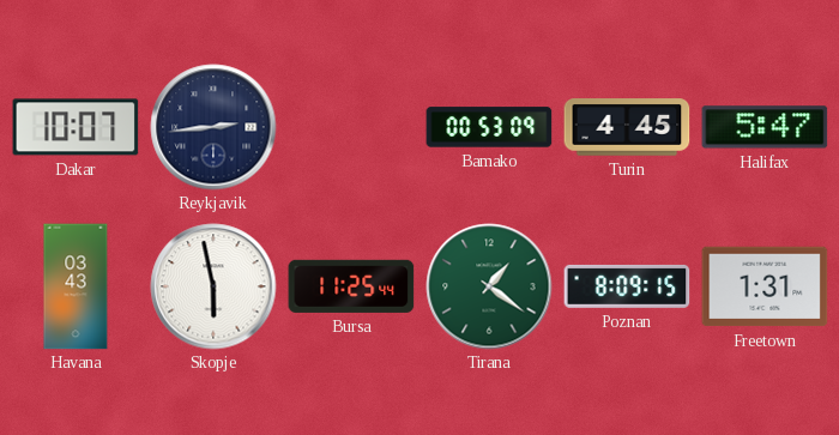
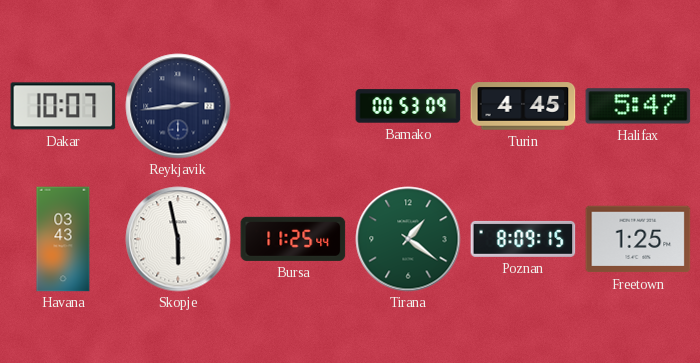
Freetown: 1:31 -> 1:25 (638, 239)
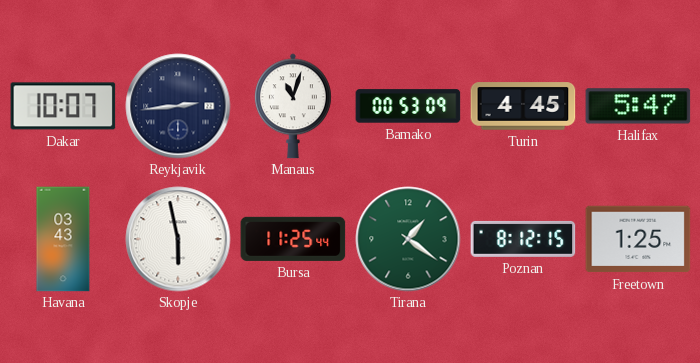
Manaus: none -> 11:03 (293, 106)
Poznan: 8:09 -> 8:12 (523, 239)
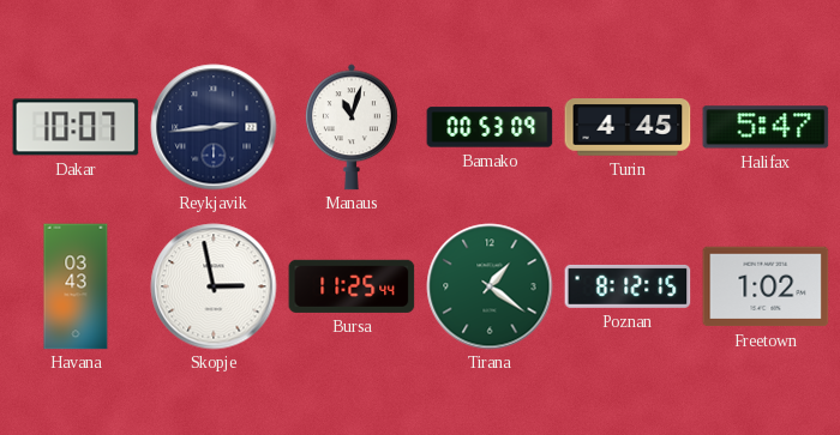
Skopje: 5:58 -> 2:58 (214, 286)
Freetown: 1:25 -> 1:02 (766, 286)
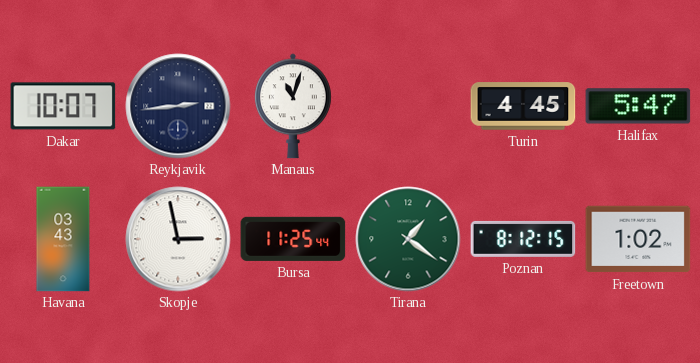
Bamako: 00:53 -> none (490, 127)
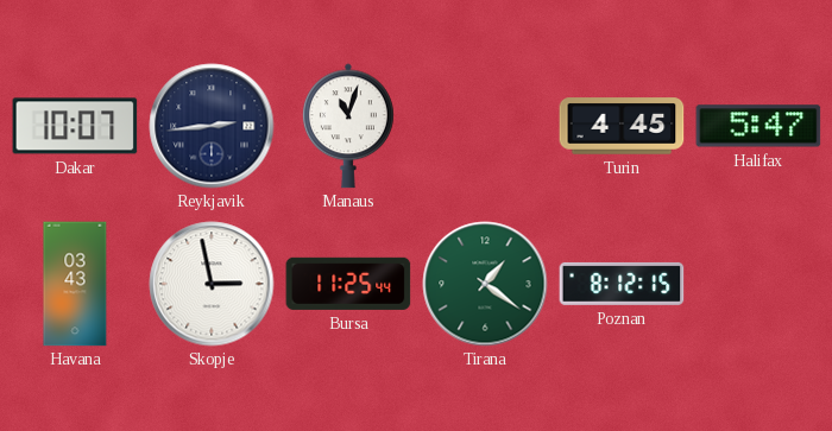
Freetown: 1:02 -> none (638, 239)
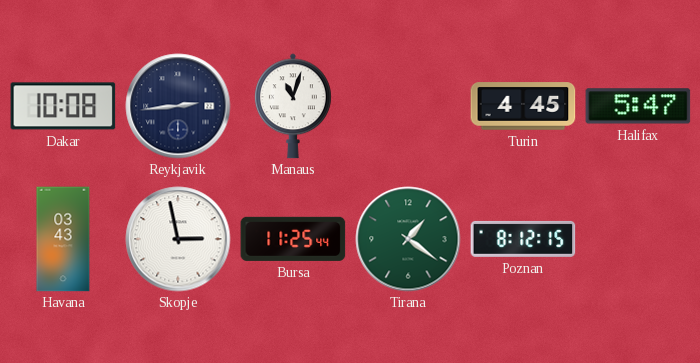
Dakar: 10:07 -> 10:08 (63, 106)
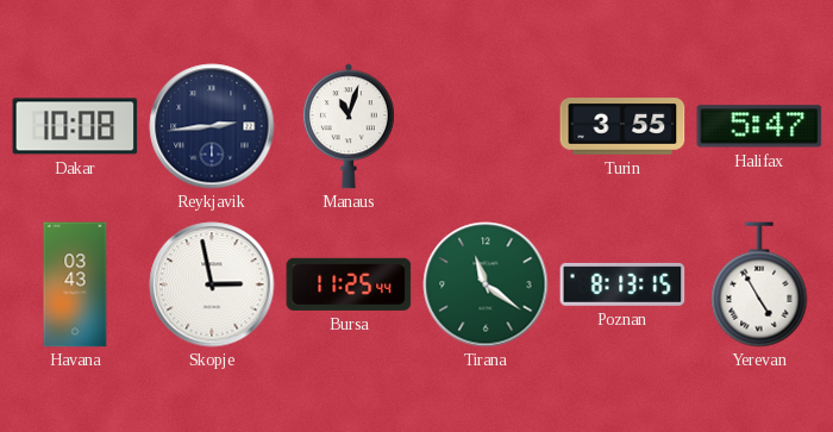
Turin: 4:45 -> 3:55 (622, 126)
Tirana: 1:21 -> 11:21 (486, 284)
Poznan: 8:12 -> 8:13 (622, 284)
Yerevan: none -> 4:55 (759, 284)
